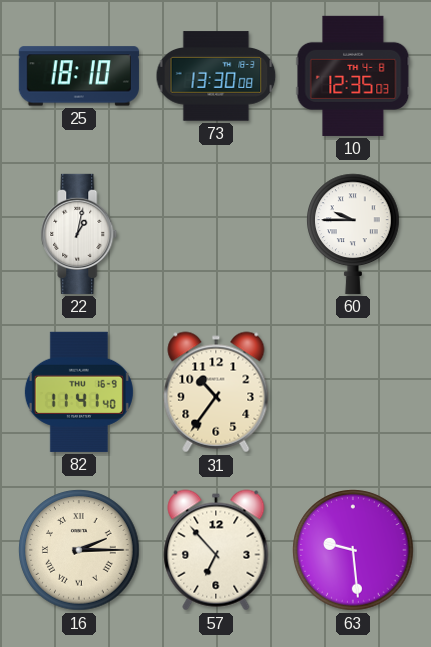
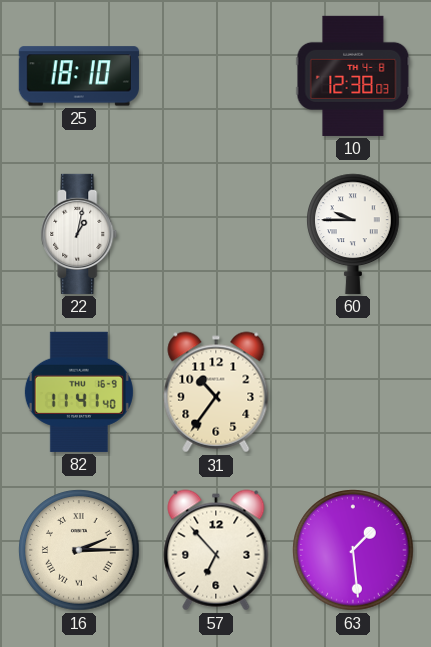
73: 13:30 -> none (216, 76)
10: 12:35 -> 12:38 (353, 76)
63: 9:29 -> 1:29 (353, 550)
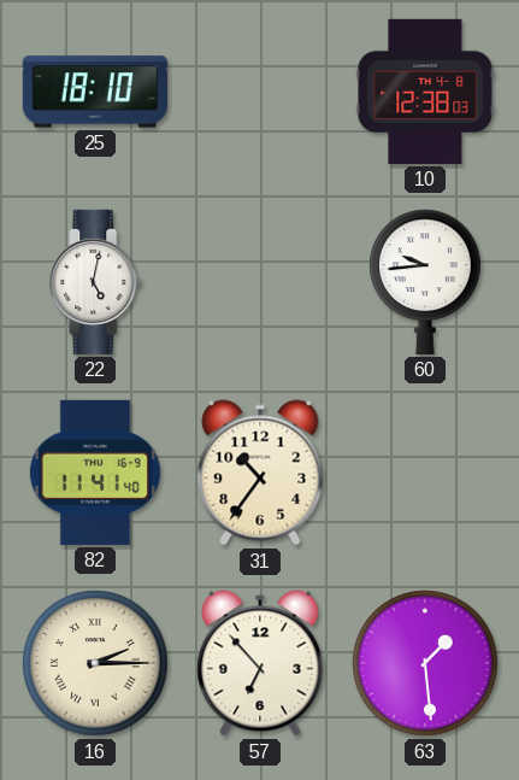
22: 1:02 -> 5:02 (95, 282)
60: 9:45 -> 9:44 (426, 282)
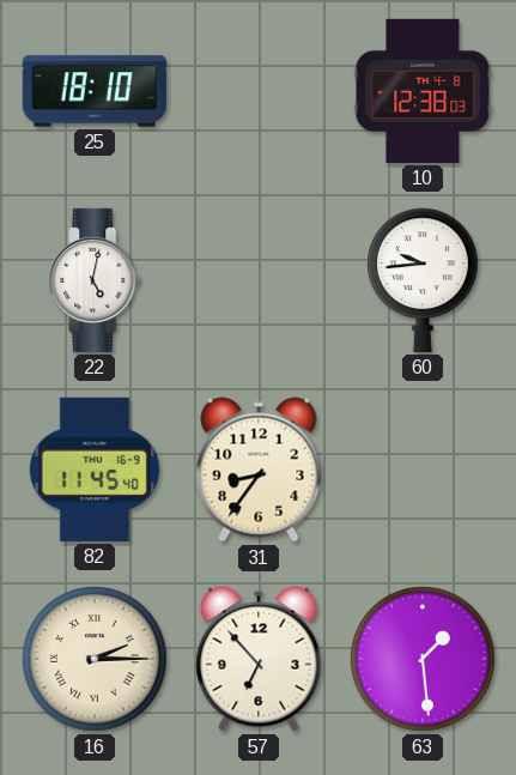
82: 11:41 -> 11:45 (95, 470)
31: 10:36 -> 8:36 (259, 470)
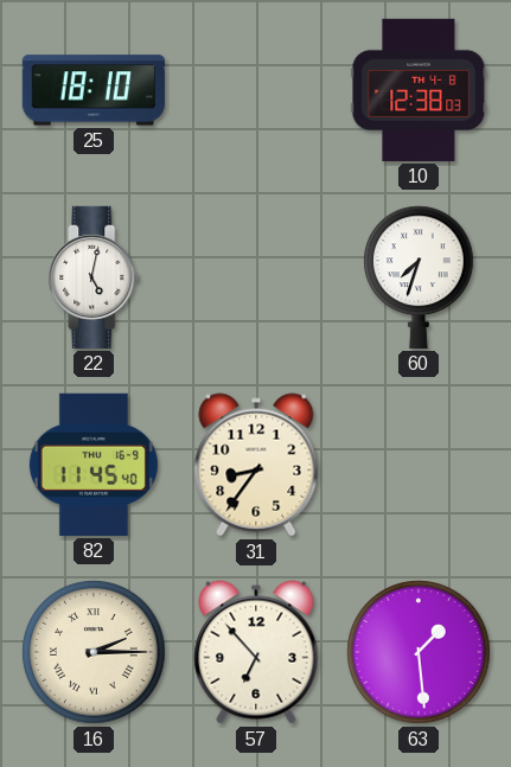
60: 9:44 -> 7:33 (420, 277)
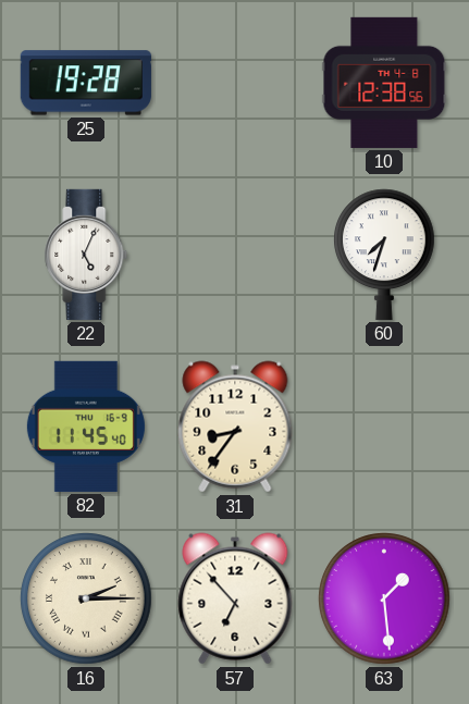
25: 18:10 -> 19:28 (86, 83)
10: 12:38:03 -> 12:38:56 (384, 83)
22: 5:02 -> 5:04 (86, 255)
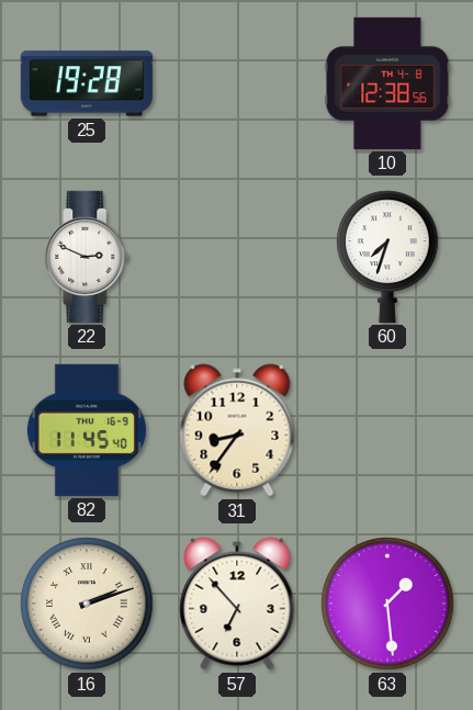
22: 5:04 -> 2:49 (87, 257)
16: 2:15 -> 2:12 (87, 604)
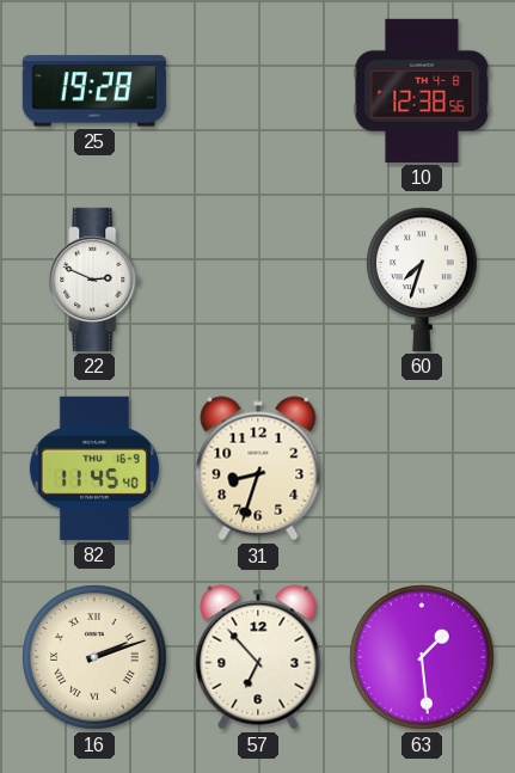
31: 8:36 -> 8:33 (258, 468)
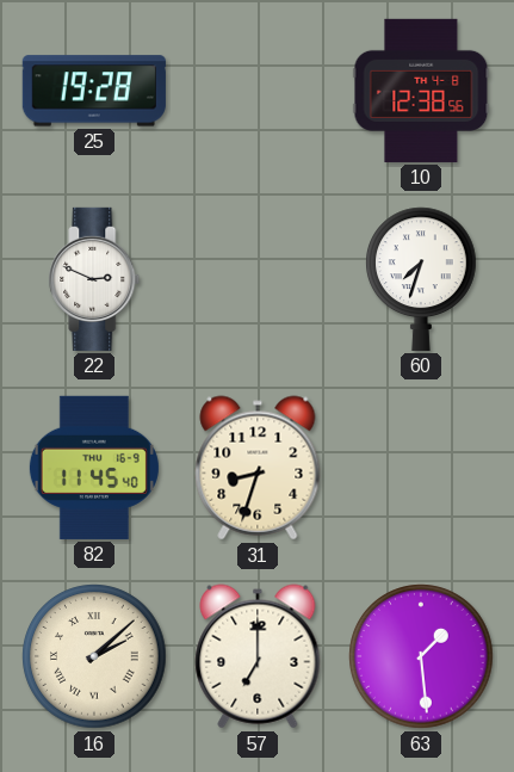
16: 2:12 -> 2:08 (94, 656)
57: 6:53 -> 7:00 (258, 656)
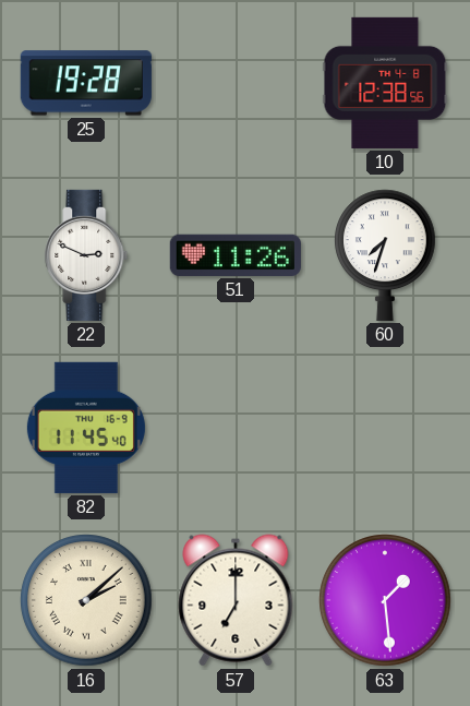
51: none -> 11:26 (236, 255)
31: 8:33 -> none (258, 468)
